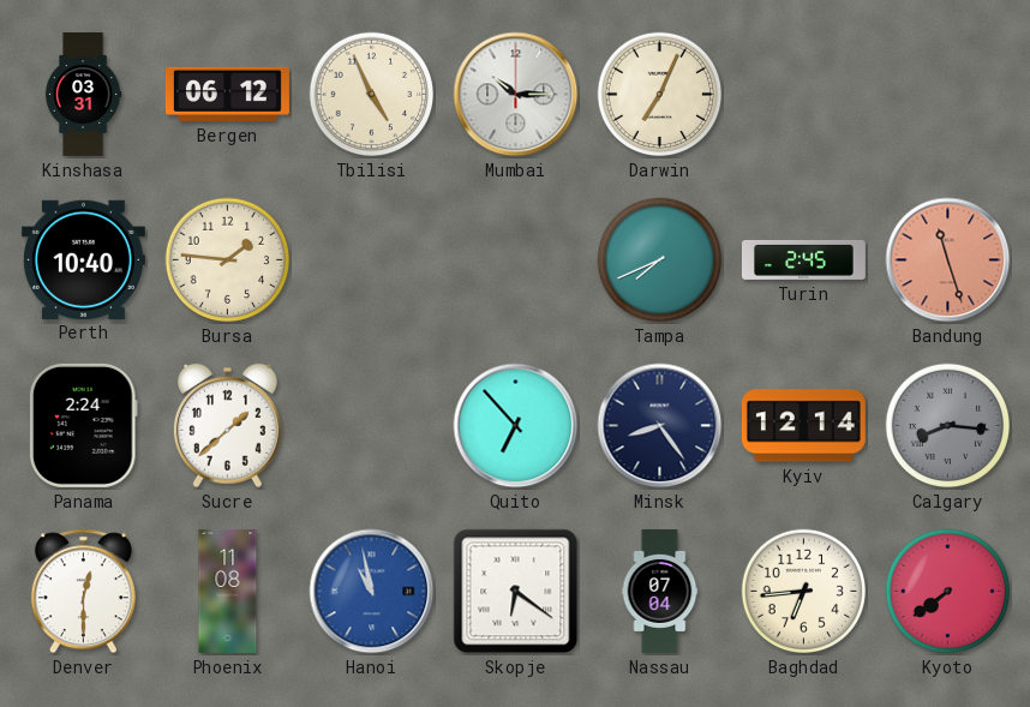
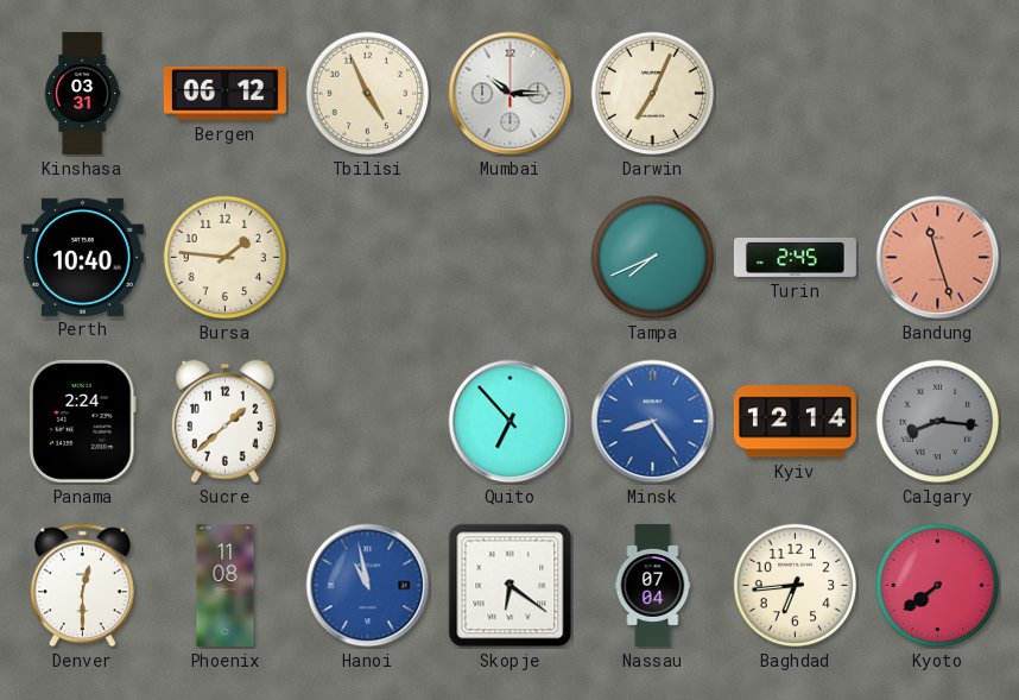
Minsk dial: navy -> blue (653, 422)
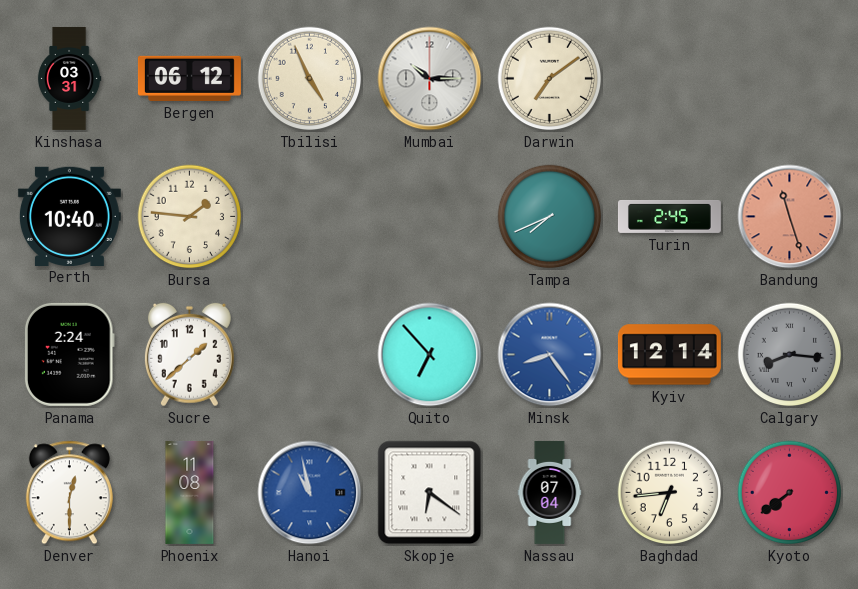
Darwin: 7:04 -> 7:09 (550, 79)
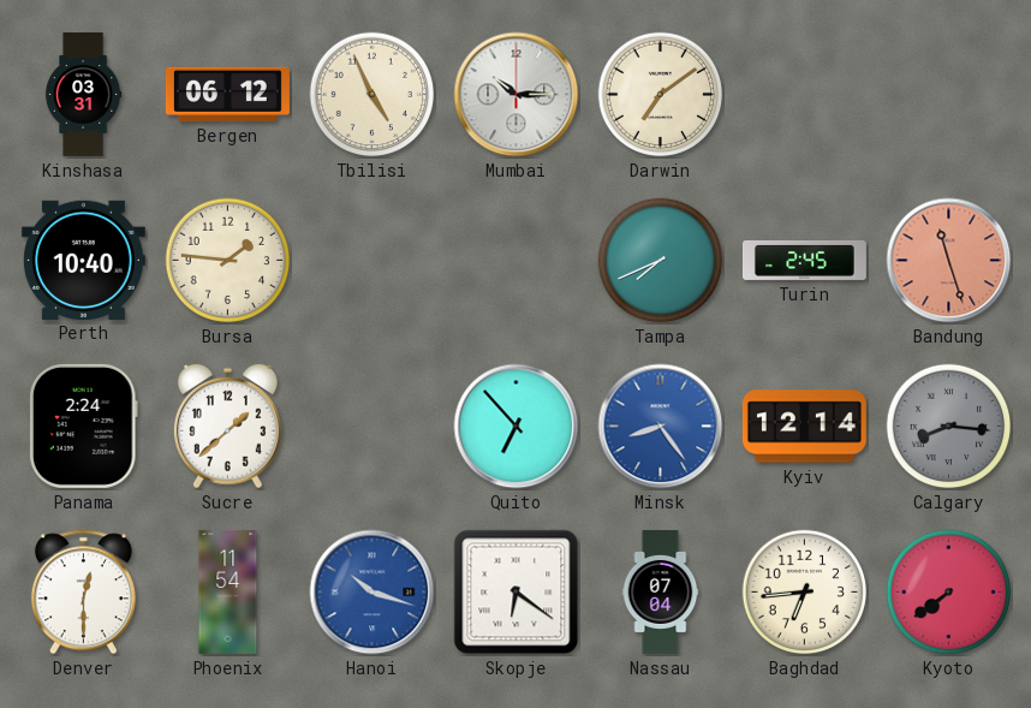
Phoenix: 11:08 -> 11:54 (228, 591)
Hanoi: 10:58 -> 10:18 (373, 593)
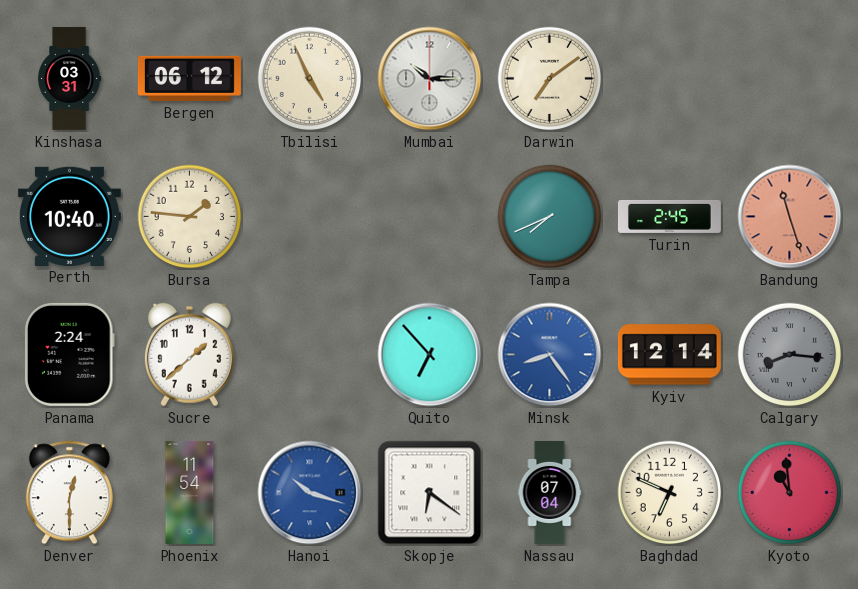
Baghdad: 6:44 -> 6:49 (670, 493)
Kyoto: 7:39 -> 10:59 (790, 493)
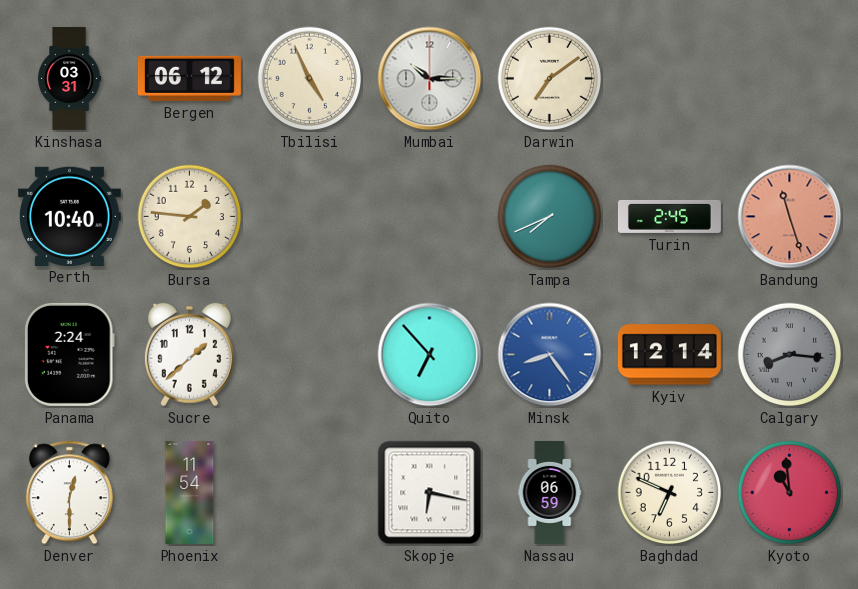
Hanoi: 10:18 -> none (310, 493)
Skopje: 6:21 -> 6:17 (430, 493)
Nassau: 07:04 -> 06:59 (550, 492)
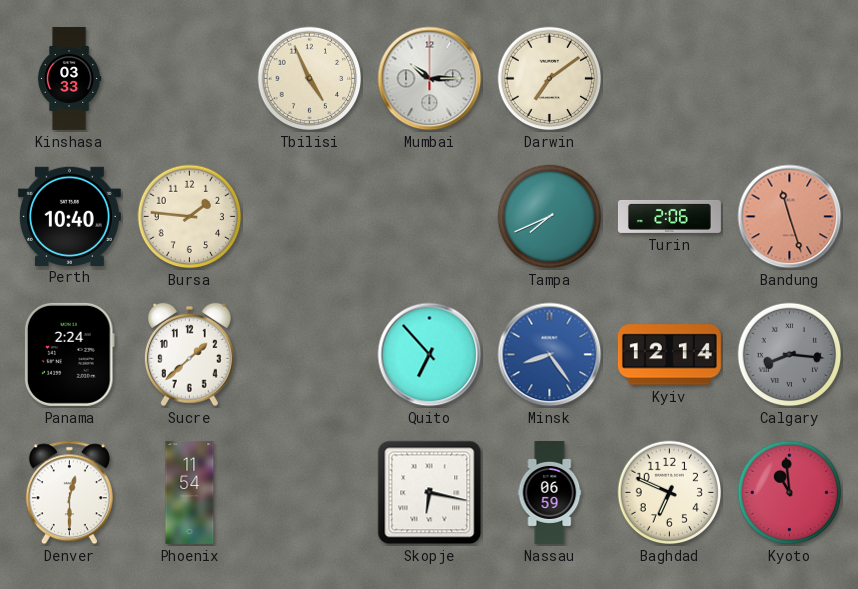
Kinshasa: 03:31 -> 03:33 (69, 78)
Bergen: 06:12 -> none (189, 78)
Turin: 2:45 -> 2:06 (669, 216)
